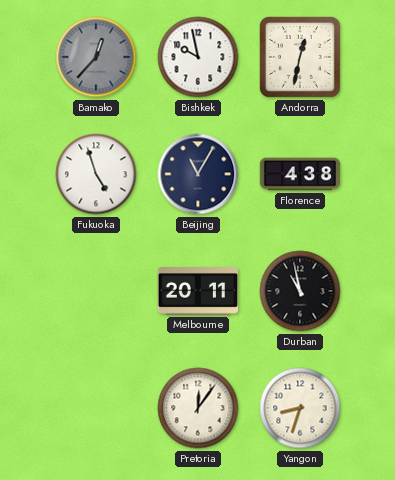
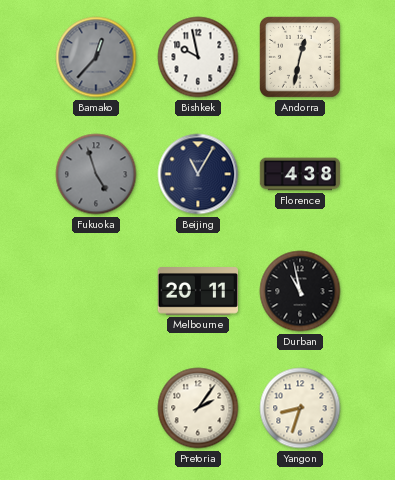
Fukuoka dial: white -> grey (96, 174)
Pretoria: 12:06 -> 2:06 (198, 408)
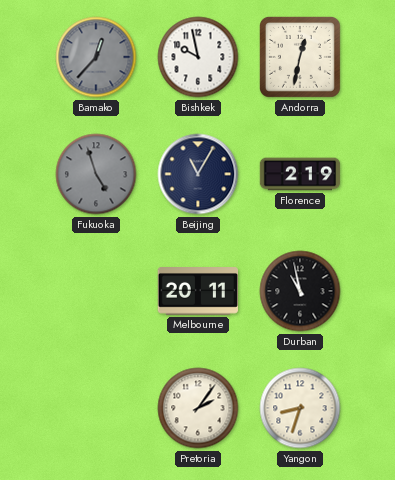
Florence: 4:38 -> 2:19 (300, 174)
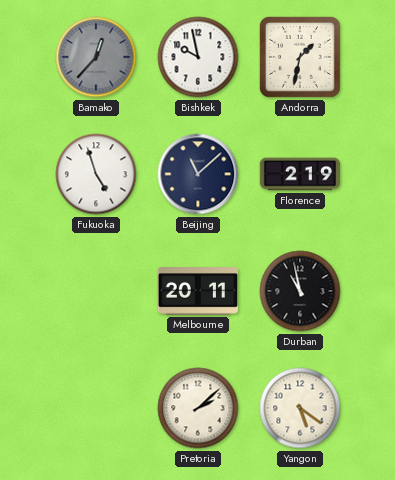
Andorra: 12:32 -> 1:32 (300, 57)
Fukuoka dial: grey -> white (96, 174)
Beijing: 11:05 -> 11:08 (198, 174)
Pretoria: 2:06 -> 2:08 (198, 408)
Yangon: 8:33 -> 5:21 (300, 408)
